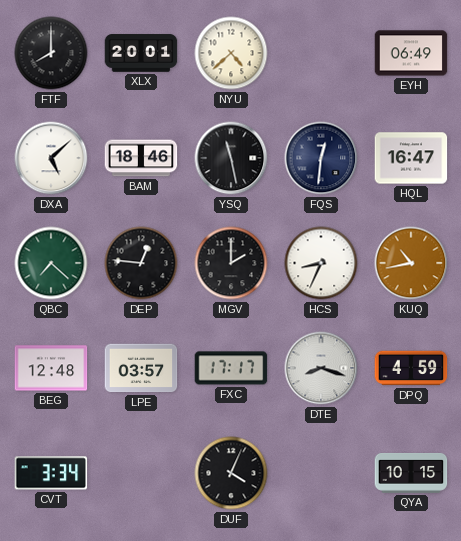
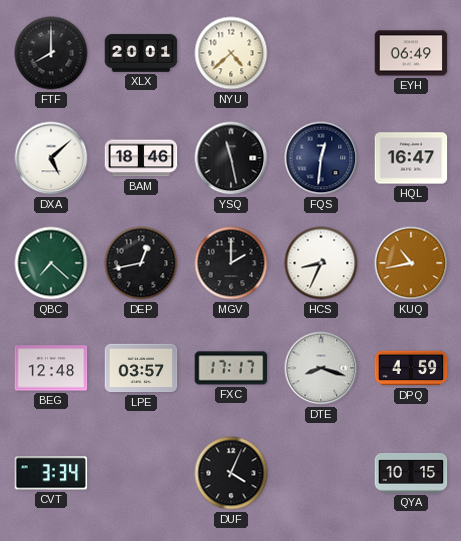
DEP: 12:46 -> 12:43 (141, 263)
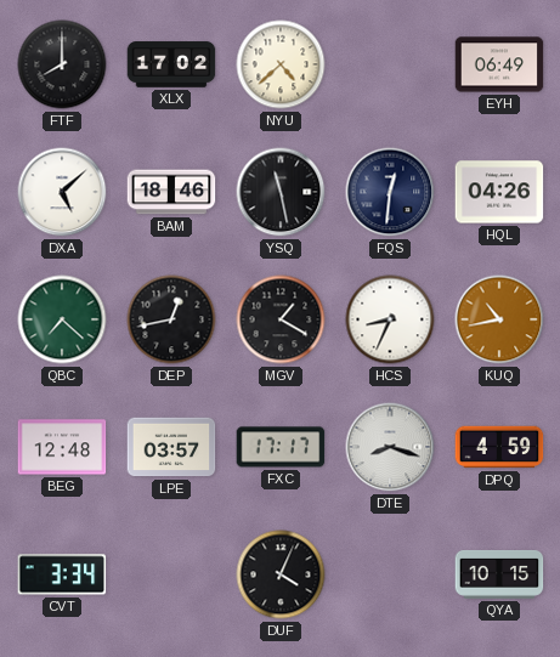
XLX: 20:01 -> 17:02 (171, 64)
HQL: 16:47 -> 04:26 (499, 192)
MGV: 2:00 -> 1:20 (281, 319)
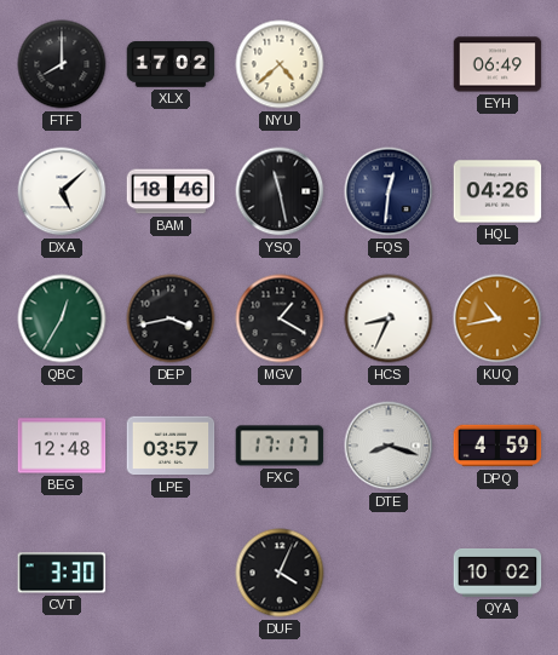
QBC: 7:22 -> 12:35 (62, 318)
DEP: 12:43 -> 3:43 (171, 318)
CVT: 3:34 -> 3:30 (62, 573)
QYA: 10:15 -> 10:02 (497, 573)
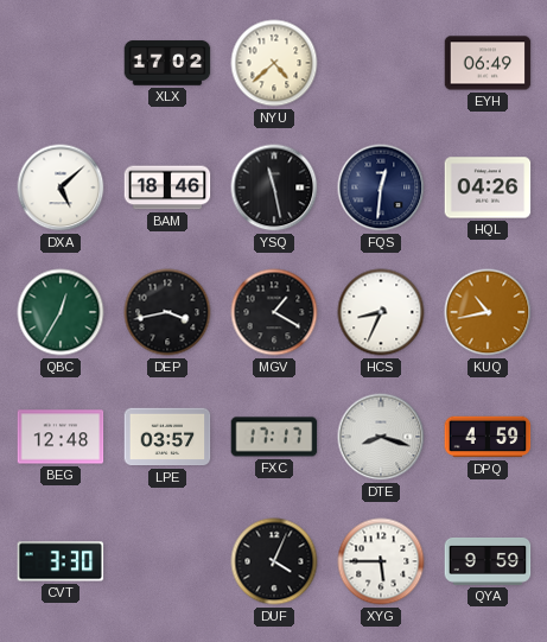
FTF: 8:00 -> none (62, 64)
XYG: none -> 5:45 (381, 561)
QYA: 10:02 -> 9:59 (488, 561)
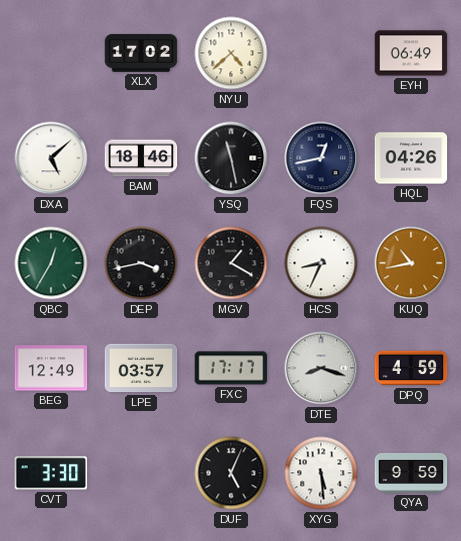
FQS: 12:31 -> 12:43 (321, 158)
BEG: 12:48 -> 12:49 (51, 368)
DUF: 4:04 -> 5:04 (231, 473)
XYG: 5:45 -> 5:29 (321, 473)
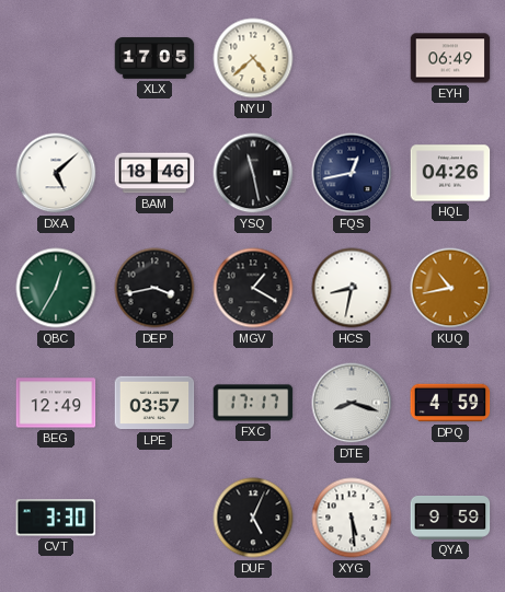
XLX: 17:02 -> 17:05 (154, 58)
HCS: 8:34 -> 8:32 (352, 288)
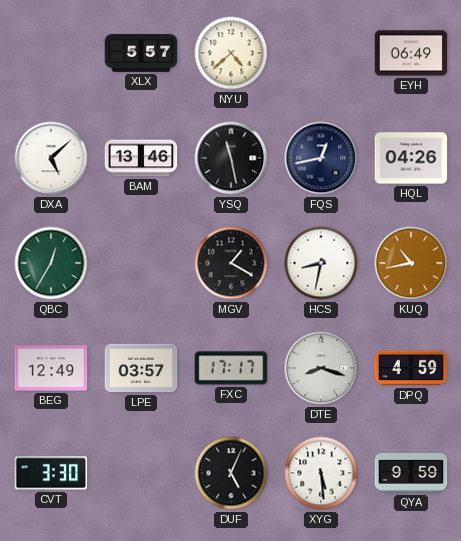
XLX: 17:05 -> 5:57 (141, 53)
BAM: 18:46 -> 13:46 (141, 158)
DEP: 3:43 -> none (154, 288)
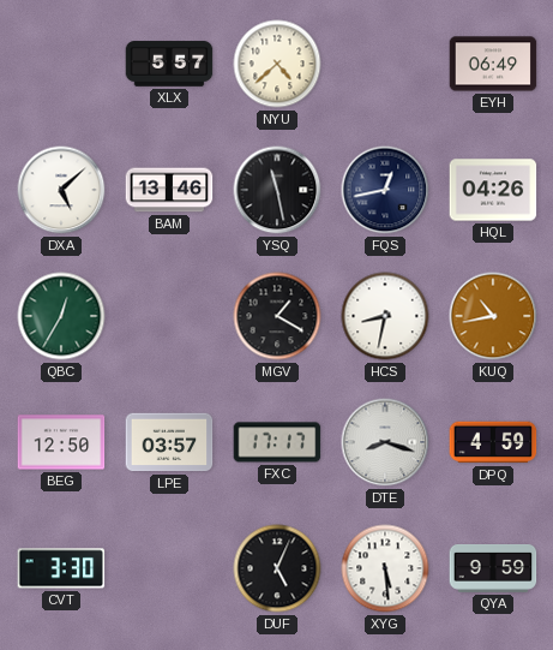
BEG: 12:49 -> 12:50 (61, 442)
